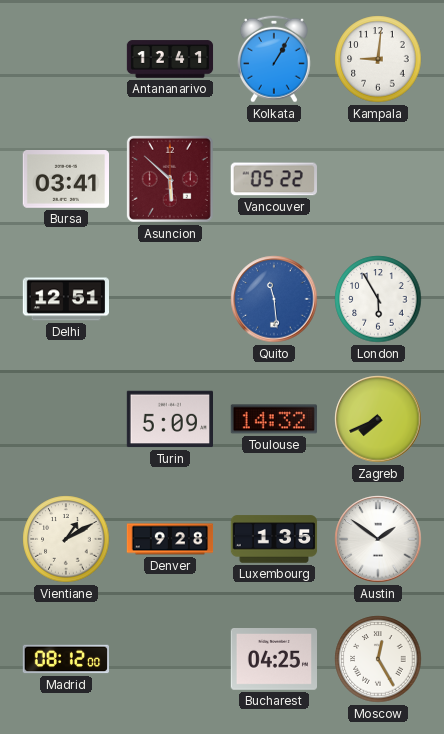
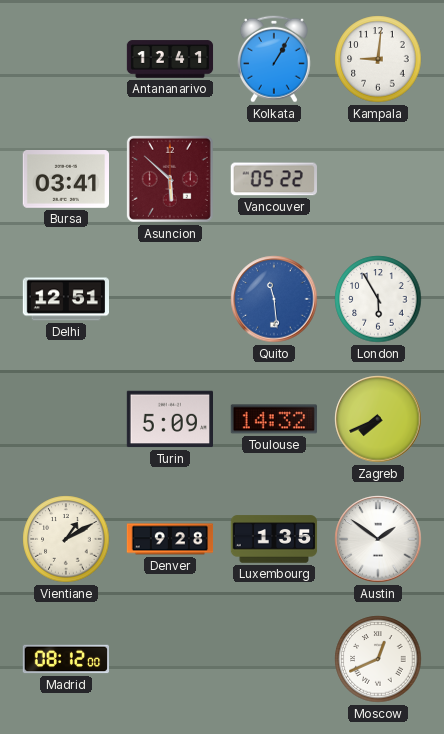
Bucharest: 04:25 -> none (273, 660)
Moscow: 12:25 -> 12:41 (378, 659)
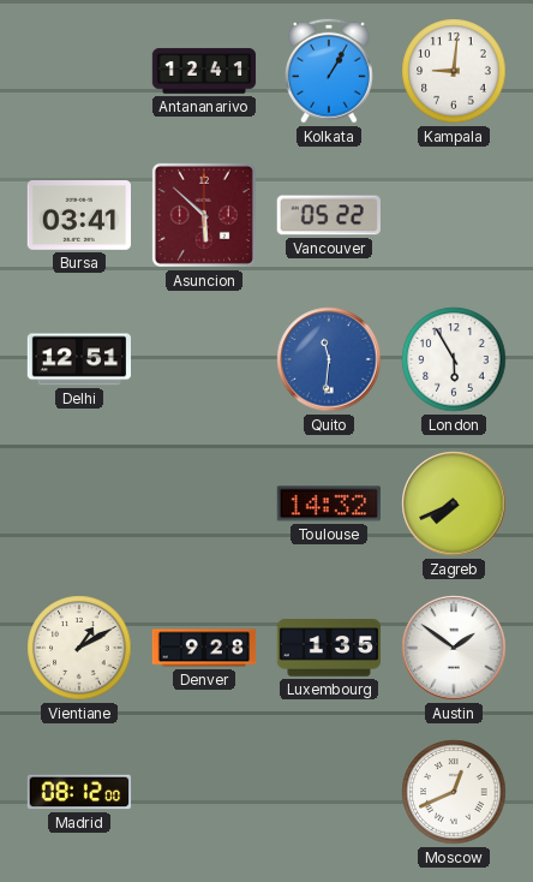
Quito: 11:29 -> 11:31 (329, 359)
Turin: 5:09 -> none (169, 419)
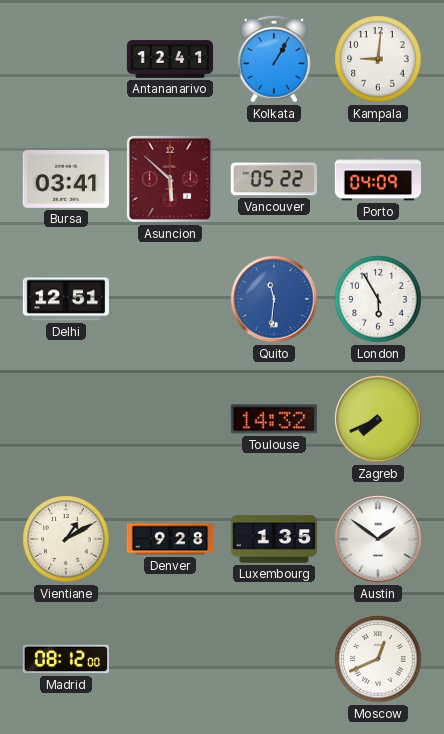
Porto: none -> 04:09 (378, 179)
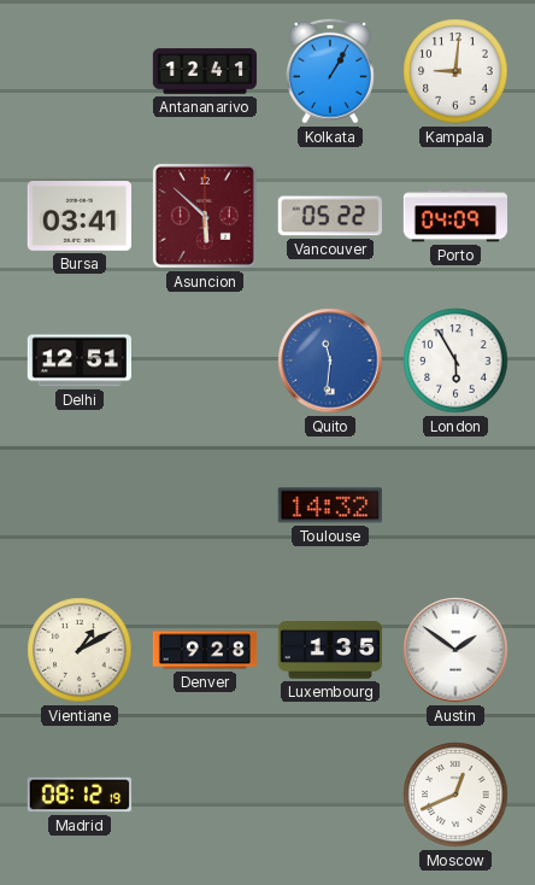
Zagreb: 7:41 -> none (378, 419)
Madrid: 08:12:00 -> 08:12:19 (80, 795)
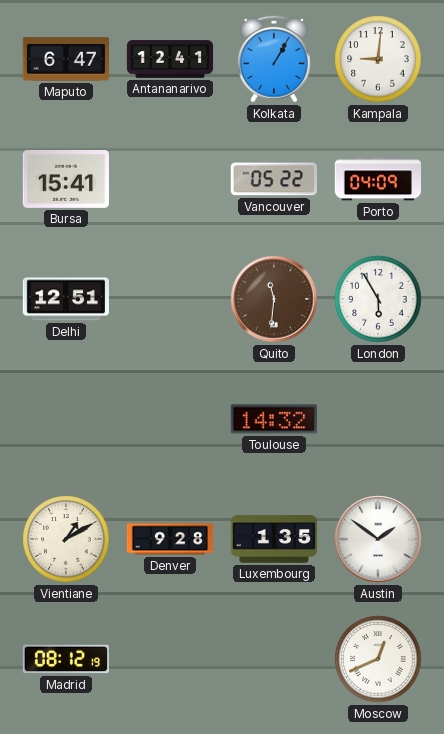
Maputo: none -> 6:47 (65, 59)
Bursa: 03:41 -> 15:41 (65, 180)
Asuncion: 5:52 -> none (205, 216)
Quito dial: blue -> brown (274, 299)
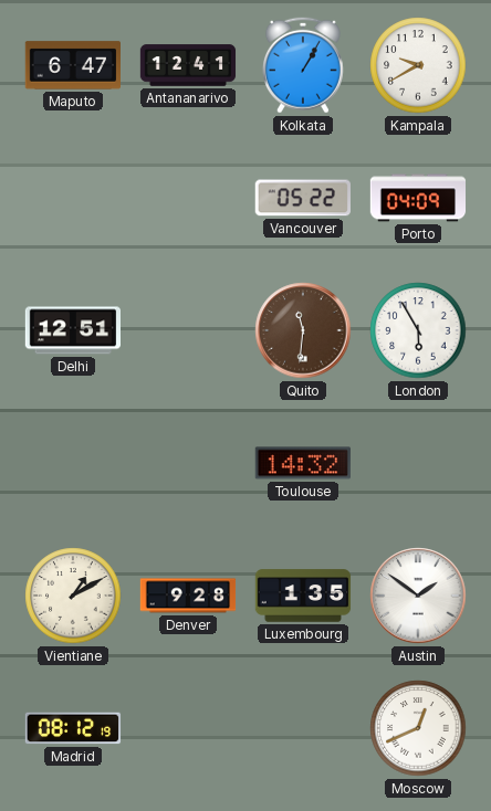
Kampala: 9:01 -> 9:40 (418, 65)
Bursa: 15:41 -> none (65, 180)
